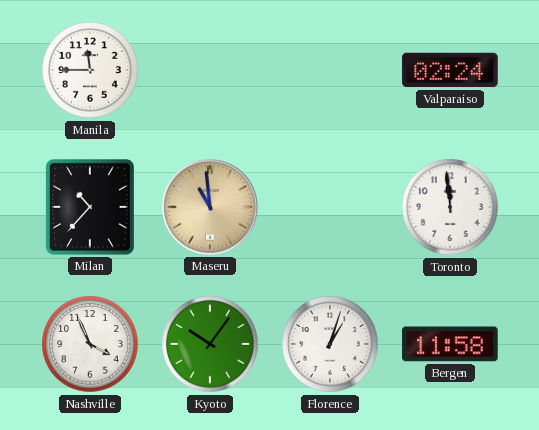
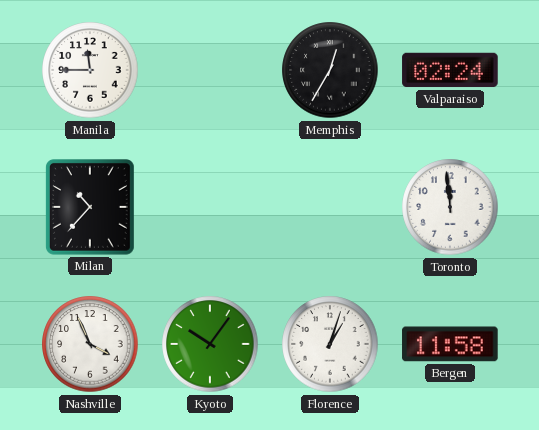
Memphis: none -> 12:35 (330, 70)
Maseru: 10:59 -> none (211, 208)
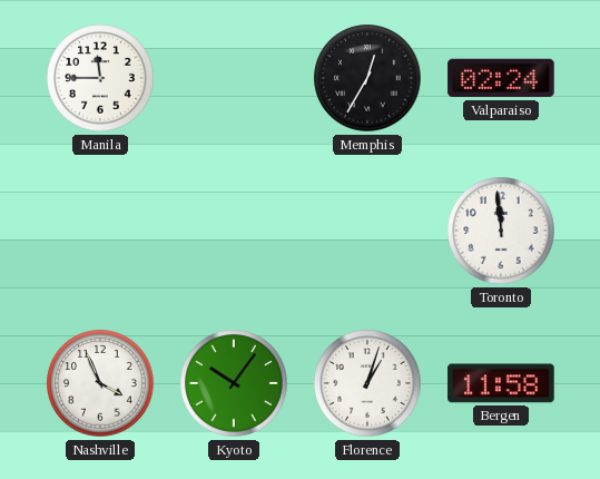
Milan: 10:37 -> none (90, 208)
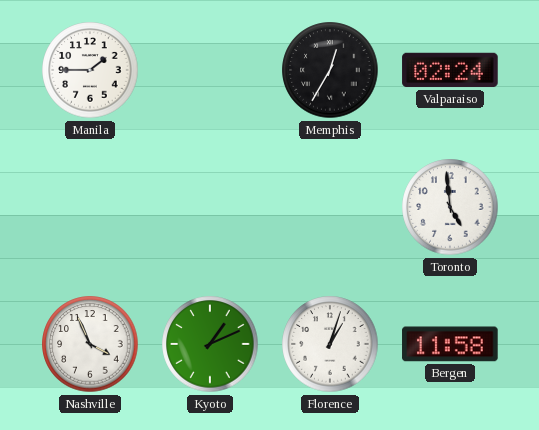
Manila: 11:45 -> 1:45 (90, 70)
Toronto: 11:59 -> 4:59 (450, 207)
Kyoto: 10:06 -> 1:11 (210, 344)
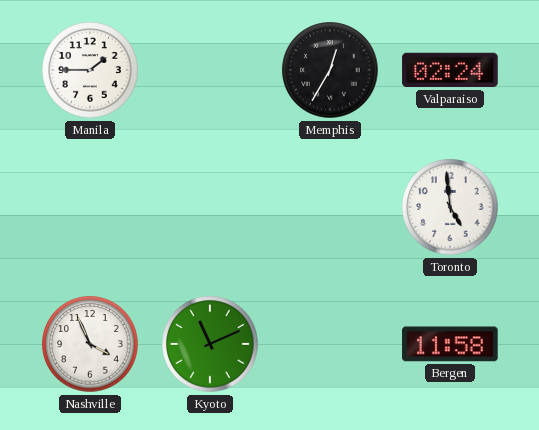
Kyoto: 1:11 -> 11:11 (210, 344)
Florence: 1:03 -> none (330, 344)
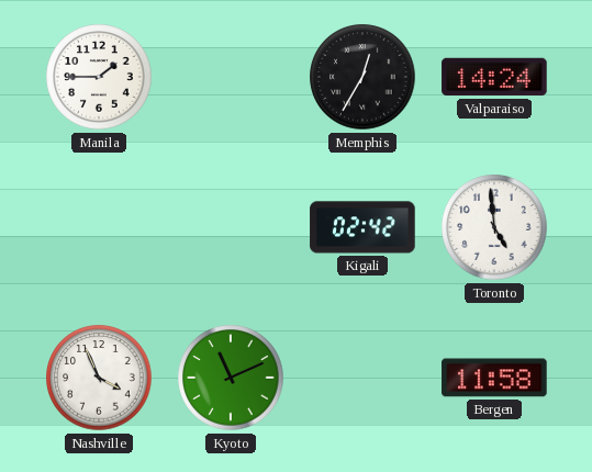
Valparaiso: 02:24 -> 14:24 (494, 77)
Kigali: none -> 02:42 (362, 227)
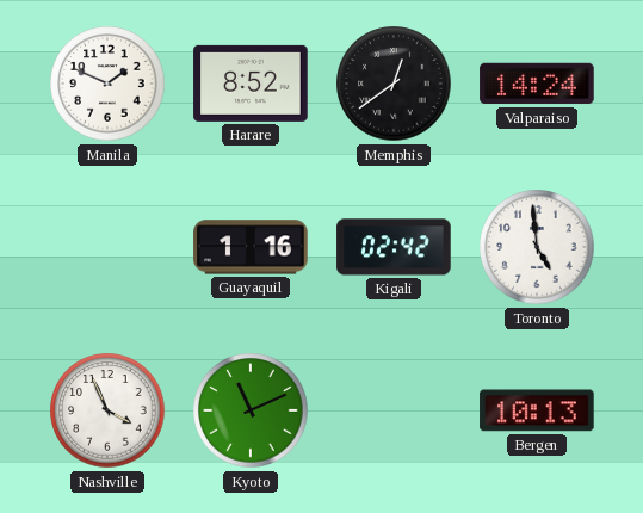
Manila: 1:45 -> 1:49 (107, 84)
Harare: none -> 8:52 (251, 84)
Memphis: 12:35 -> 12:39 (394, 84)
Guayaquil: none -> 1:16 (251, 247)
Bergen: 11:58 -> 10:13 (537, 410)
